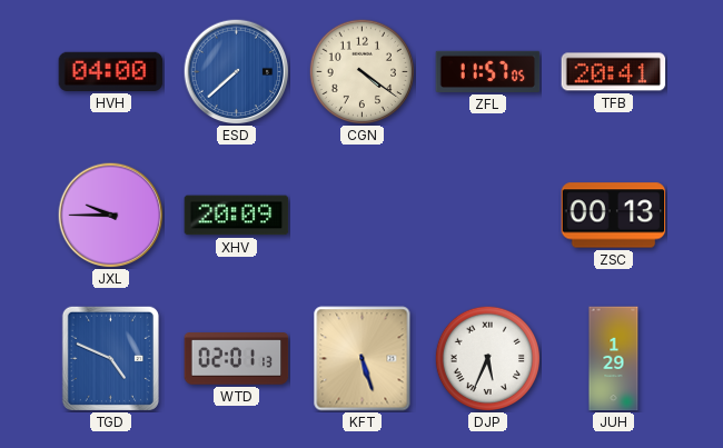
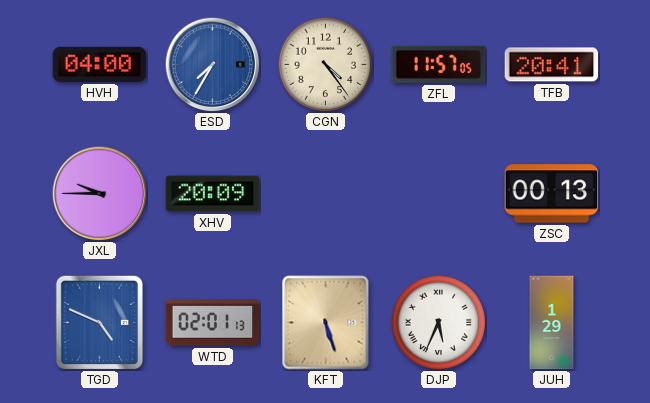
ESD: 7:38 -> 7:35 (212, 64)
CGN: 4:21 -> 4:24 (325, 64)
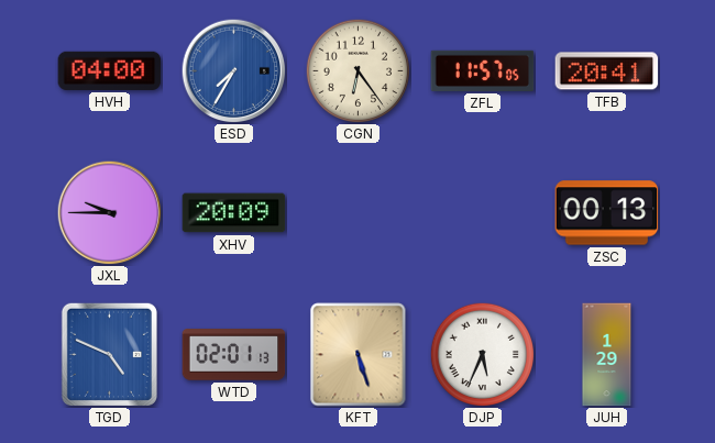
CGN: 4:24 -> 6:24 (358, 70)
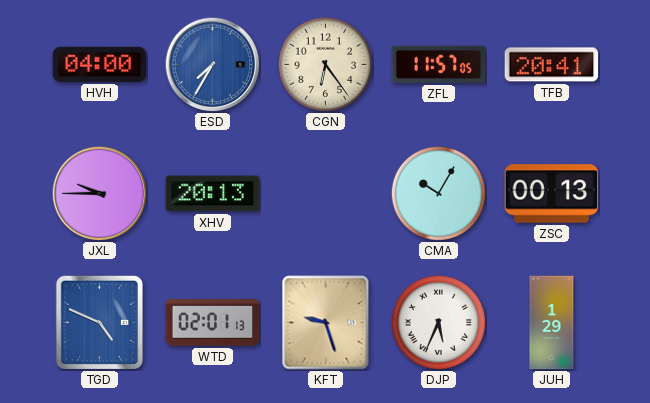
XHV: 20:09 -> 20:13 (213, 194)
CMA: none -> 10:05 (438, 193)
KFT: 5:27 -> 9:27 (326, 323)
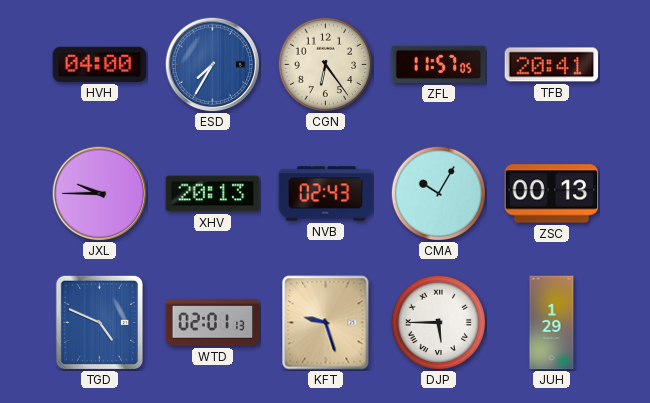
NVB: none -> 02:43 (326, 194)
DJP: 5:34 -> 5:45 (438, 322)
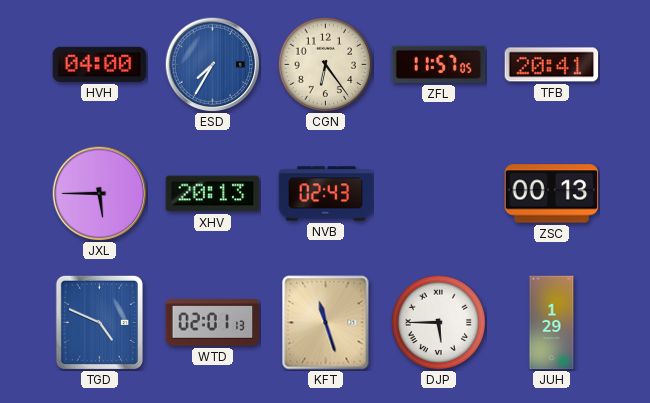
JXL: 9:45 -> 5:45 (99, 193)
CMA: 10:05 -> none (438, 193)
KFT: 9:27 -> 11:27 (326, 323)
